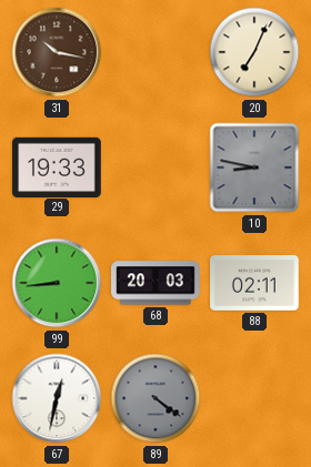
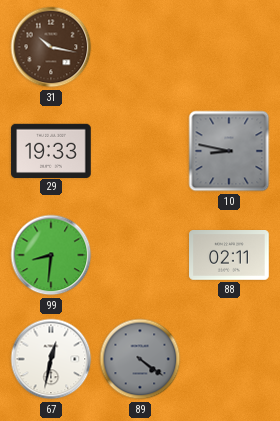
20: 7:04 -> none (254, 52)
99: 8:44 -> 8:31 (51, 255)
68: 20:03 -> none (155, 283)
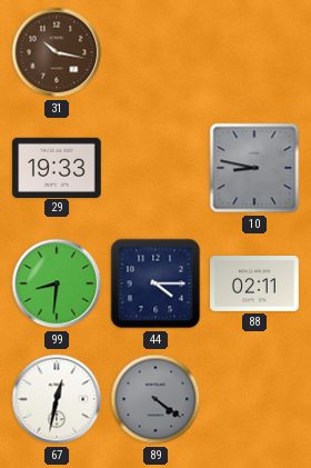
44: none -> 4:15 (155, 283)
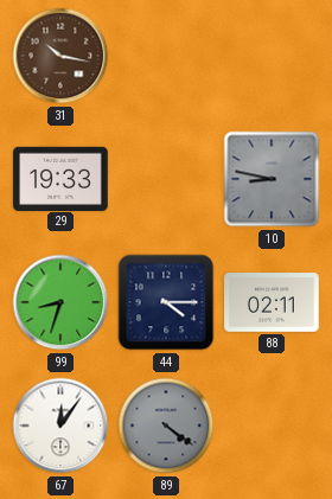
99: 8:31 -> 8:33 (60, 302)
67: 12:32 -> 12:06 (60, 426)
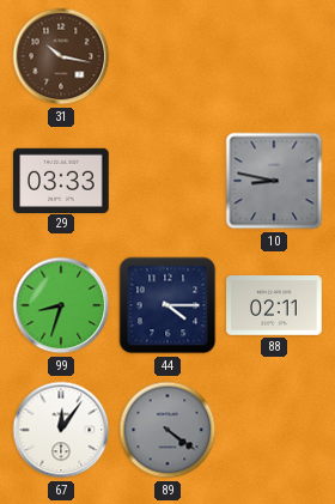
29: 19:33 -> 03:33 (61, 180)
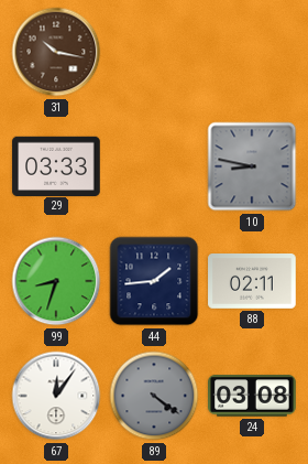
44: 4:15 -> 1:44 (154, 281)
24: none -> 03:08 (252, 396)
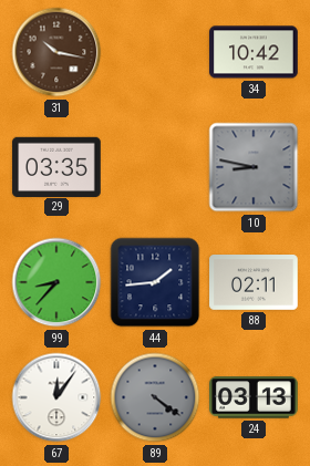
34: none -> 10:42 (254, 52)
29: 03:33 -> 03:35 (56, 166)
99: 8:33 -> 8:37 (56, 282)
24: 03:08 -> 03:13 (254, 397)
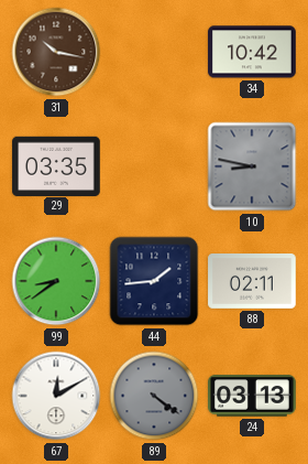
99: 8:37 -> 8:39 (56, 281)
67: 12:06 -> 12:10 (56, 396)
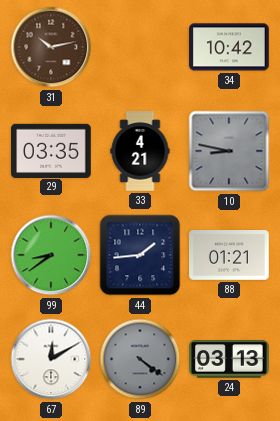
31: 10:17 -> 10:13 (51, 47)
33: none -> 4:21 (140, 151)
88: 02:11 -> 01:21 (229, 256)
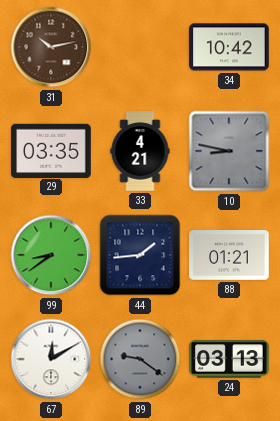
89: 4:21 -> 9:21 (140, 359)
